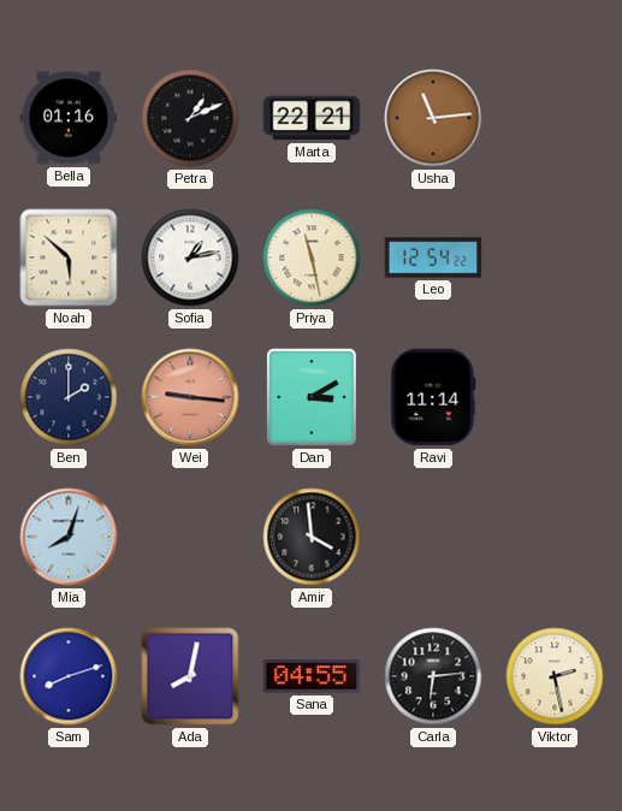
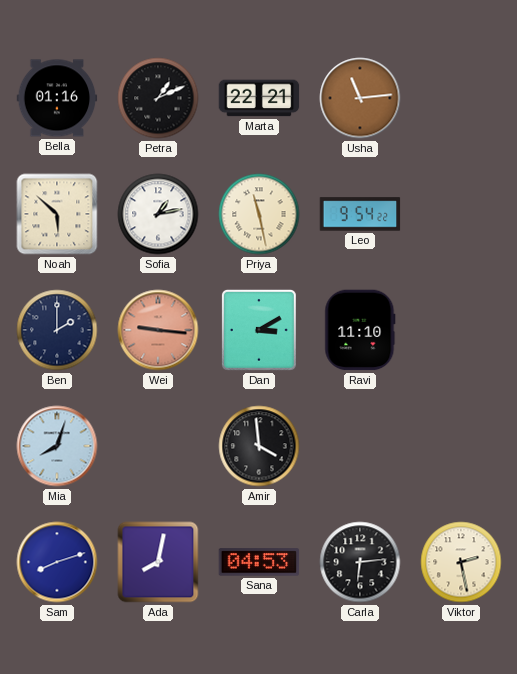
Leo: 12:54 -> 9:54 (360, 214)
Ravi: 11:14 -> 11:10 (360, 330)
Sana: 04:55 -> 04:53 (259, 562)
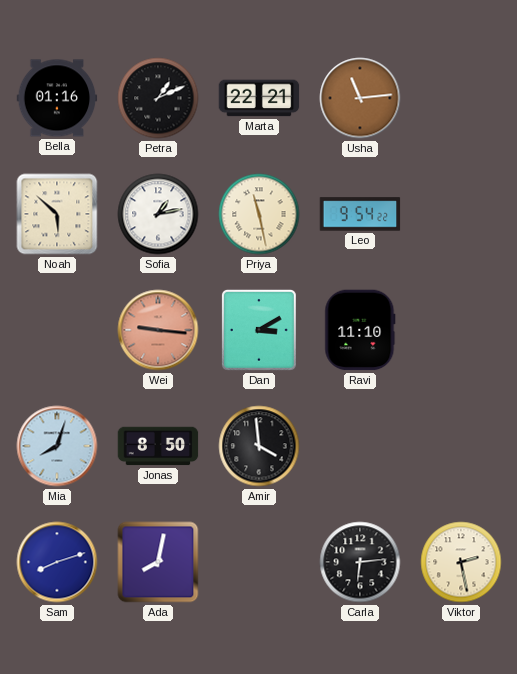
Ben: 2:00 -> none (57, 330)
Jonas: none -> 8:50 (158, 446)
Sana: 04:53 -> none (259, 562)
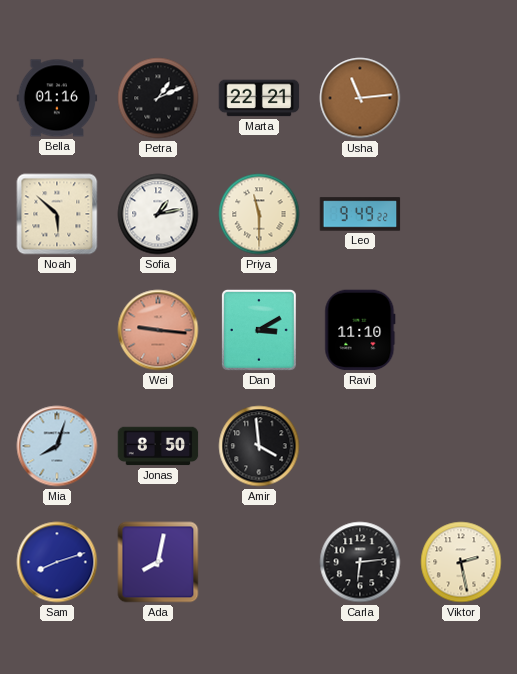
Priya: 11:28 -> 11:30 (259, 214)
Leo: 9:54 -> 9:49 (360, 214)
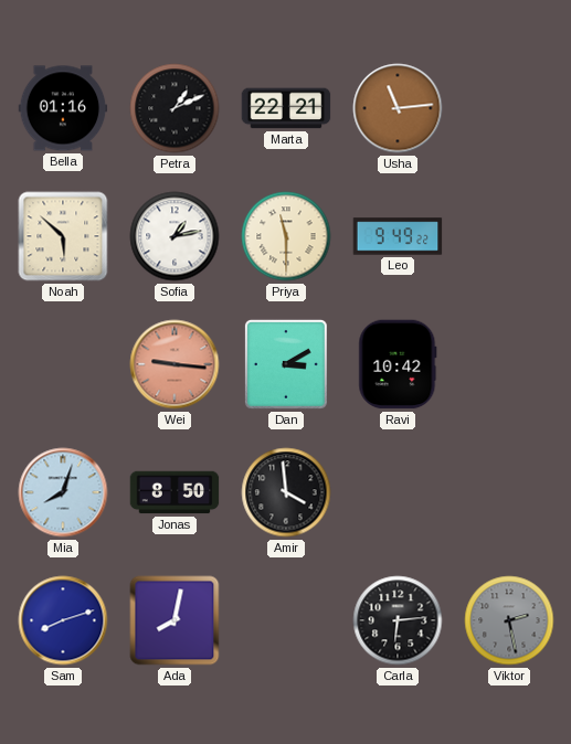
Ravi: 11:10 -> 10:42 (398, 364)
Viktor dial: cream -> grey (509, 620)
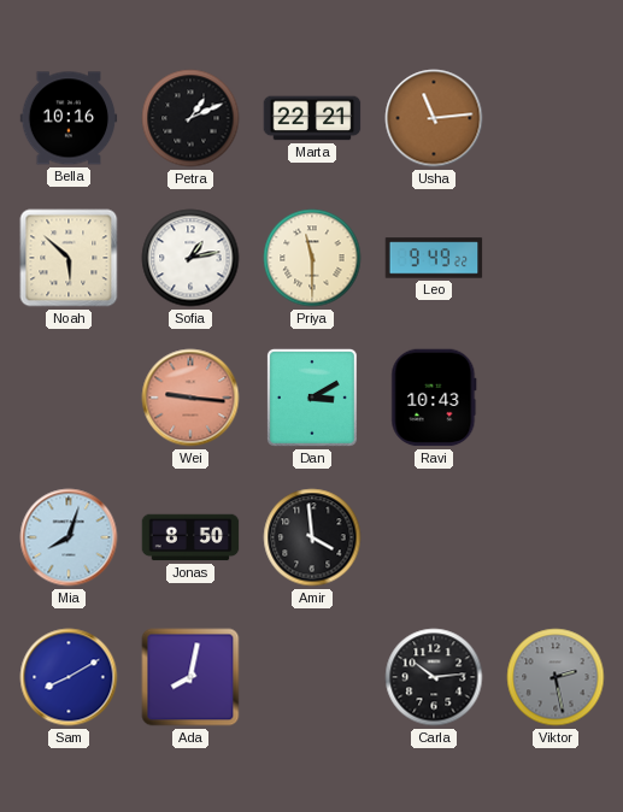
Bella: 01:16 -> 10:16 (69, 118)
Ravi: 10:42 -> 10:43 (434, 398)
Sam: 8:12 -> 8:10 (69, 677)
Carla: 6:14 -> 10:14 (434, 677)
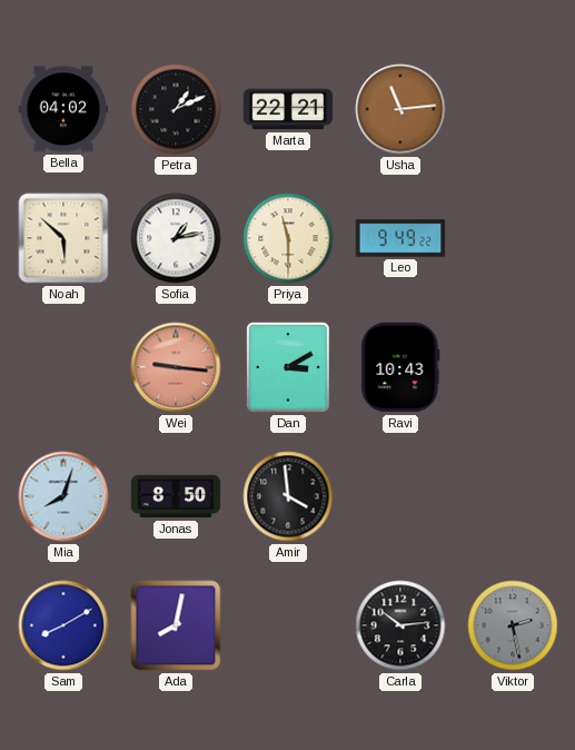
Bella: 10:16 -> 04:02 (63, 109)
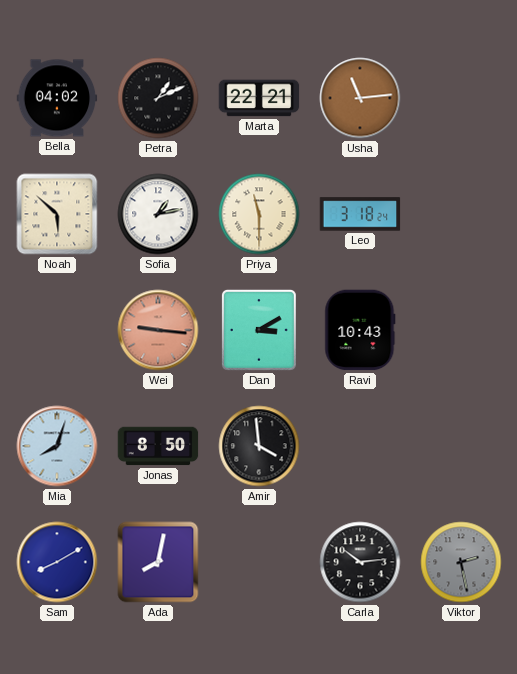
Leo: 9:49 -> 3:18 (360, 214)
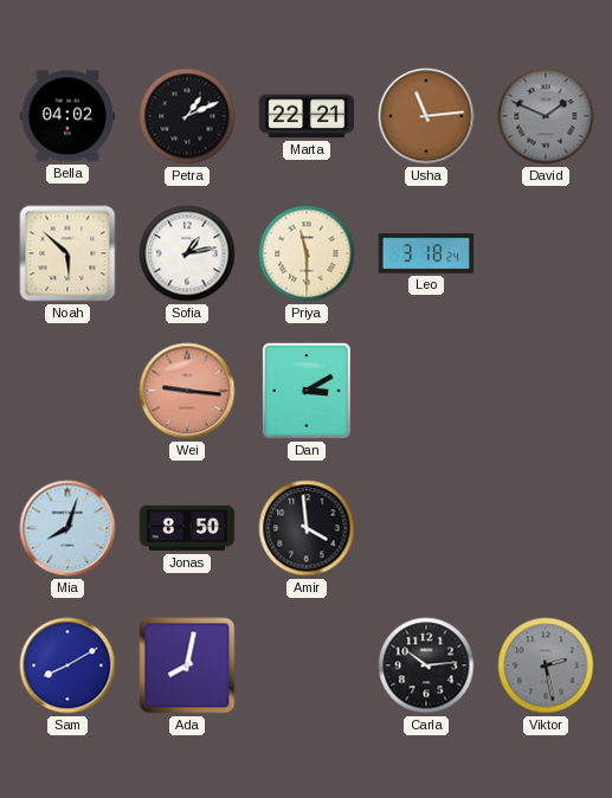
David: none -> 1:49 (546, 116)
Ravi: 10:43 -> none (360, 330)
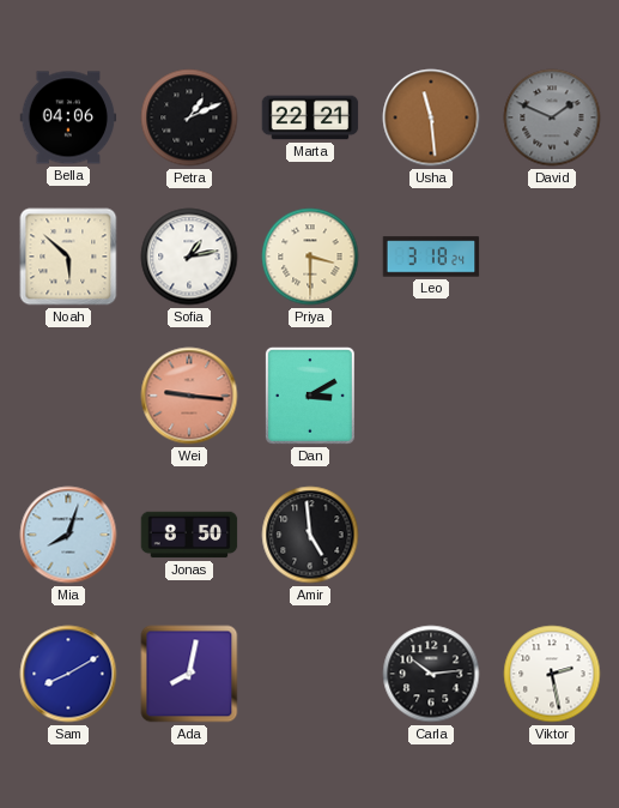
Bella: 04:02 -> 04:06 (68, 117)
Usha: 11:14 -> 11:29 (431, 117)
Priya: 11:30 -> 3:30 (310, 257)
Amir: 3:59 -> 4:59 (310, 535)
Viktor dial: grey -> white (552, 674)
